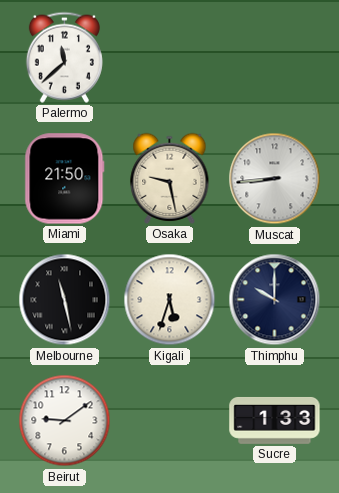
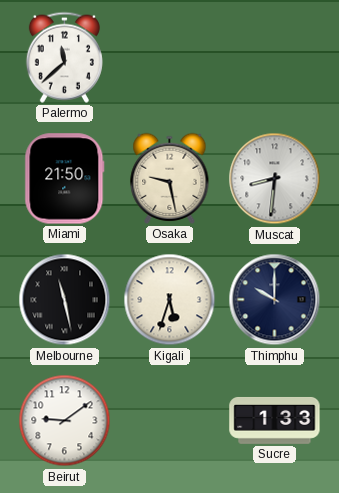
Muscat: 8:44 -> 8:31 (275, 179)
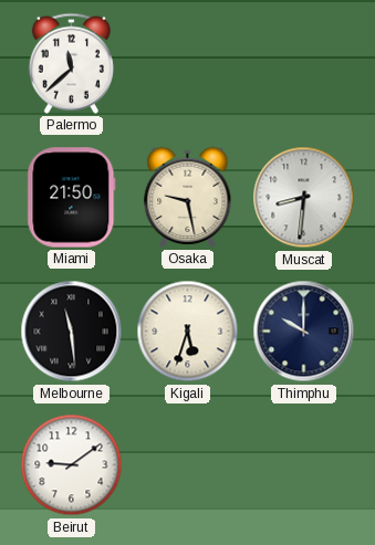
Melbourne: 11:28 -> 11:29 (72, 332)
Sucre: 1:33 -> none (275, 420)
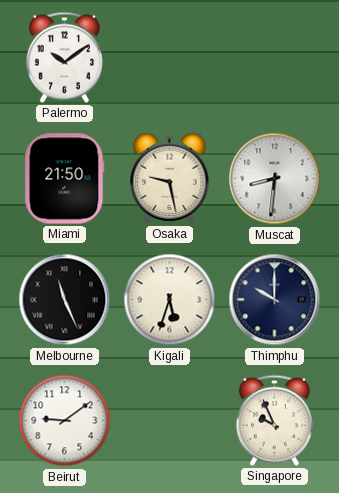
Palermo: 11:38 -> 10:09 (64, 57)
Melbourne: 11:29 -> 11:26 (65, 300)
Singapore: none -> 9:56 (274, 420)
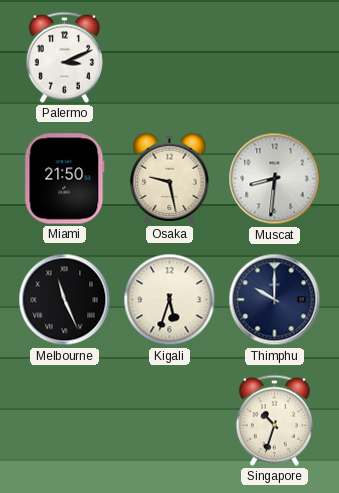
Palermo: 10:09 -> 3:11 (64, 57)
Beirut: 9:09 -> none (65, 421)
Singapore: 9:56 -> 10:33 (274, 420)
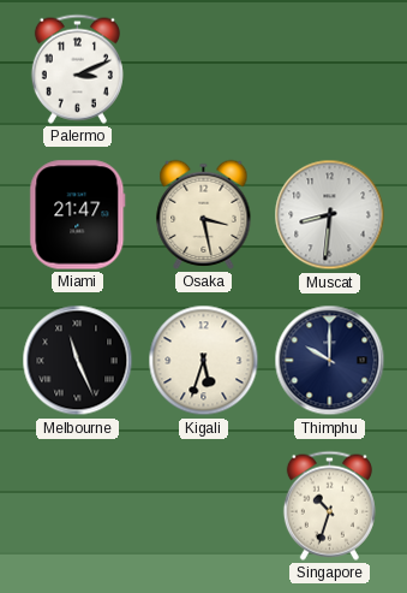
Miami: 21:50 -> 21:47 (78, 215)
Osaka: 9:28 -> 3:28 (204, 214)
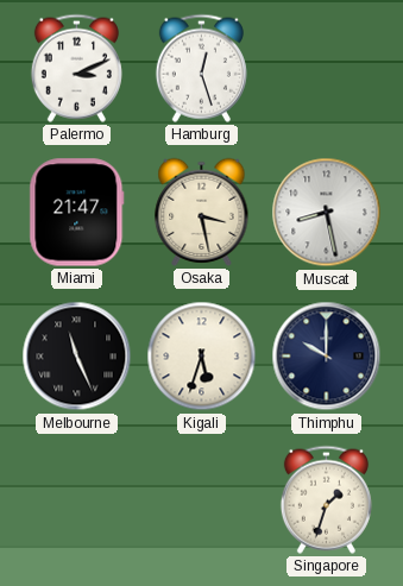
Hamburg: none -> 12:27 (201, 68)
Muscat: 8:31 -> 8:28 (327, 213)
Singapore: 10:33 -> 1:33 (326, 499)
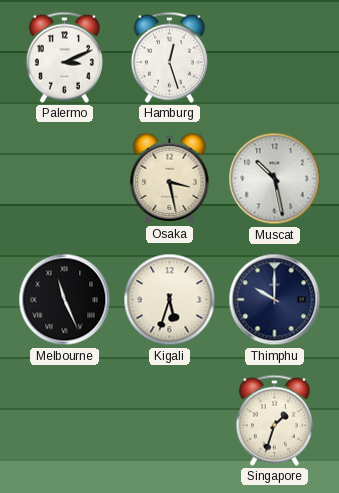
Miami: 21:47 -> none (77, 213)
Muscat: 8:28 -> 10:28 (275, 179)
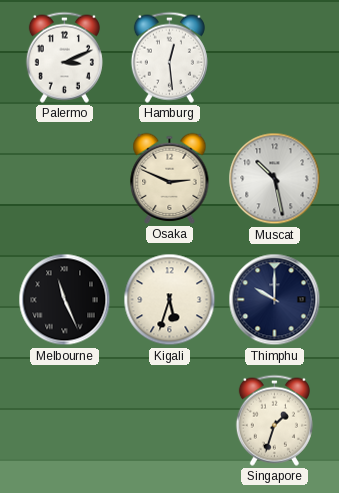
Hamburg: 12:27 -> 12:29 (169, 57)
Osaka: 3:28 -> 2:49 (170, 178)
